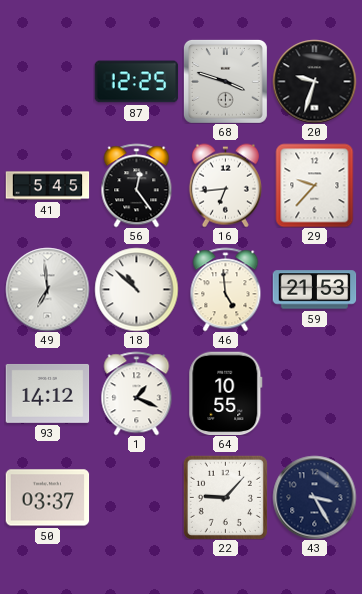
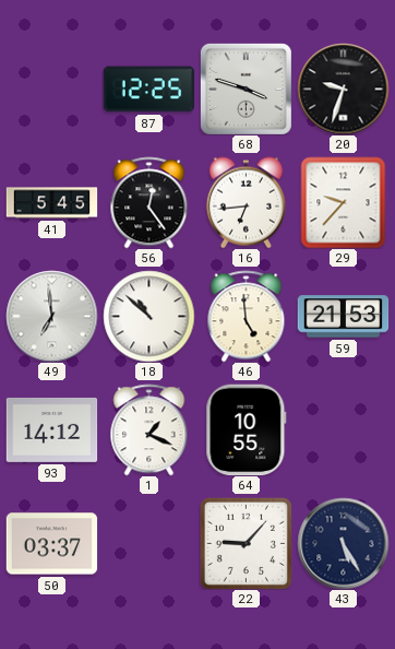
43: 3:25 -> 5:25 (343, 543)
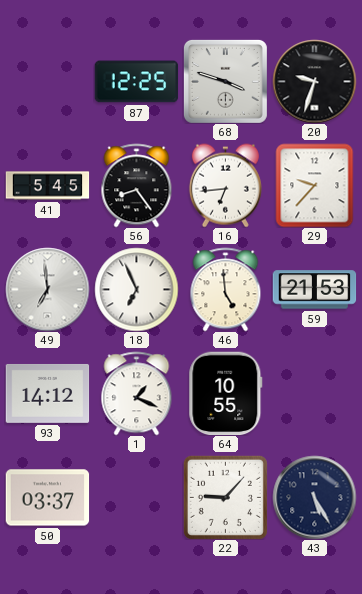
56: 12:24 -> 8:24 (137, 185)
18: 10:52 -> 6:56 (136, 289)
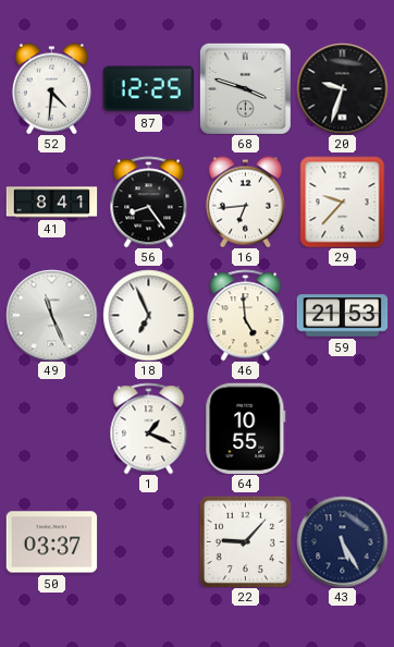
52: none -> 4:31 (51, 88)
41: 5:45 -> 8:41 (51, 203)
49: 6:59 -> 11:26 (51, 315)
93: 14:12 -> none (47, 393)
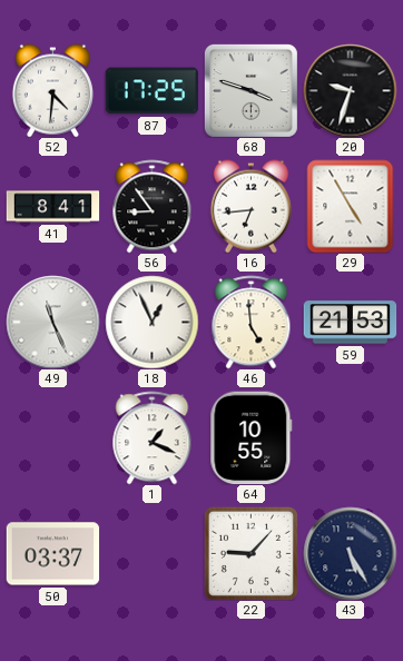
87: 12:25 -> 17:25 (151, 91)
56: 8:24 -> 8:54 (153, 206)
29: 9:37 -> 4:55 (351, 206)
18: 6:56 -> 12:56 (151, 322)
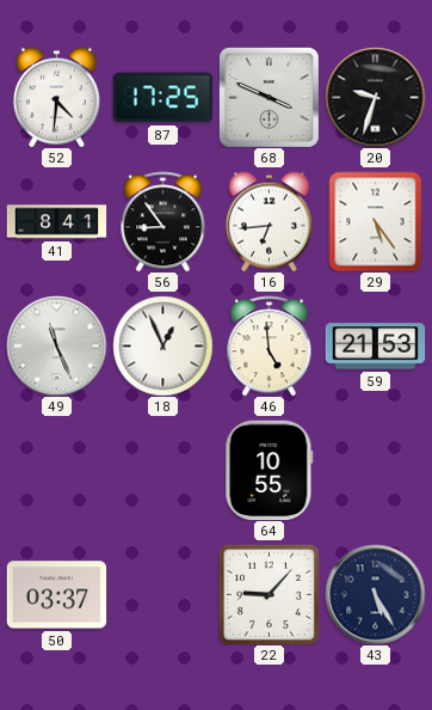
68: 3:48 -> 3:49 (269, 97)
29: 4:55 -> 5:24 (376, 221)
1: 1:19 -> none (153, 437)
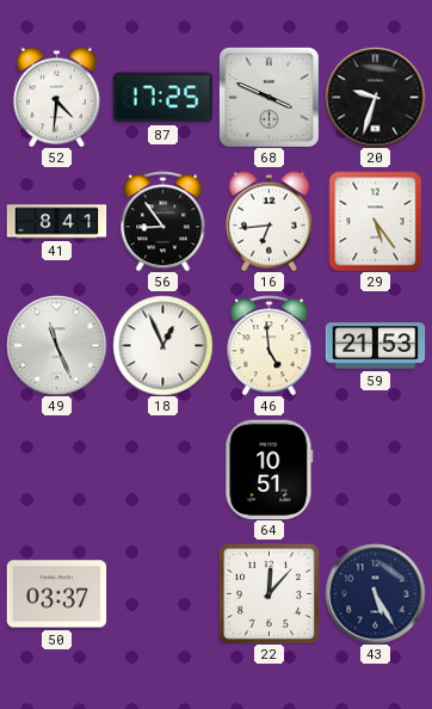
64: 10:55 -> 10:51 (270, 469)
22: 9:07 -> 12:07 (269, 593)
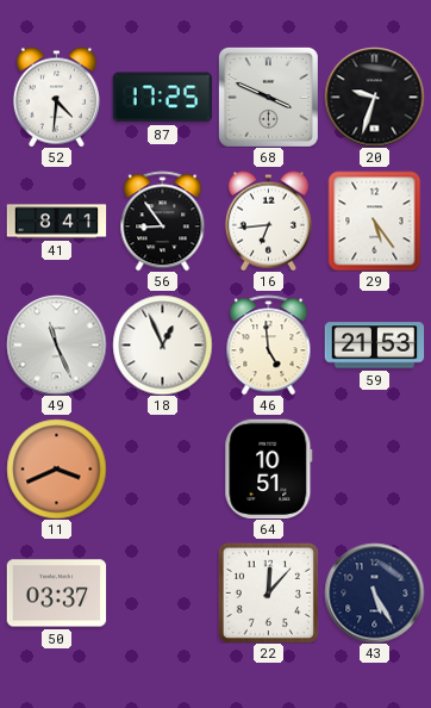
11: none -> 3:41 (56, 468)
